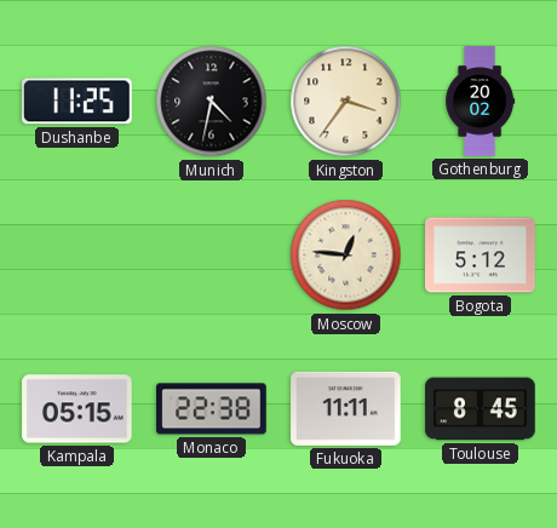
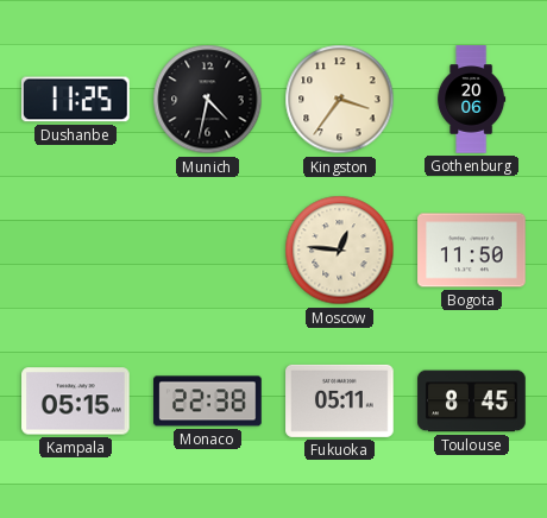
Gothenburg: 20:02 -> 20:06 (472, 100)
Bogota: 5:12 -> 11:50 (472, 251)
Fukuoka: 11:11 -> 05:11 (340, 400)
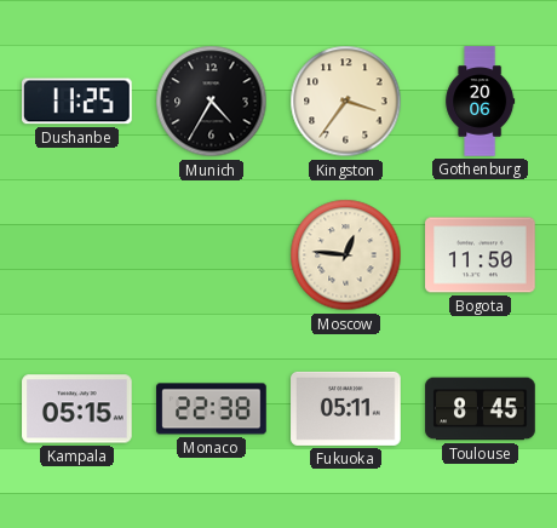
Munich: 4:32 -> 4:35 (212, 102)
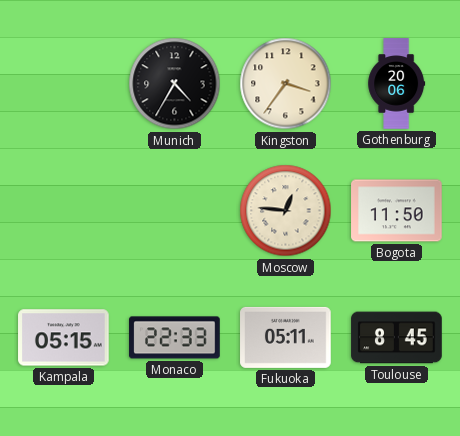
Dushanbe: 11:25 -> none (77, 102)
Monaco: 22:38 -> 22:33 (175, 338)
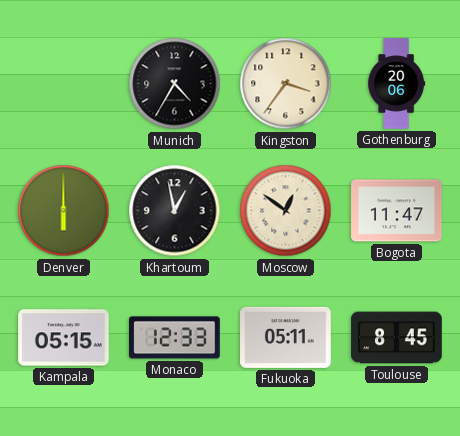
Denver: none -> 6:00 (64, 211)
Khartoum: none -> 12:58 (175, 211)
Moscow: 12:46 -> 12:51 (286, 211)
Bogota: 11:50 -> 11:47 (397, 211)
Monaco: 22:33 -> 12:33 (175, 338)
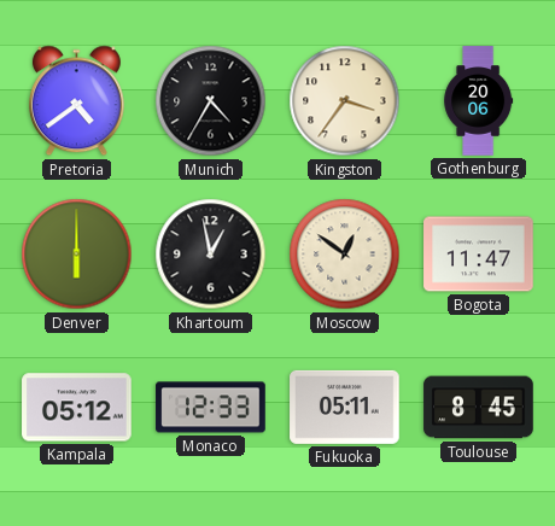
Pretoria: none -> 4:39 (76, 101)
Kampala: 05:15 -> 05:12 (77, 408)
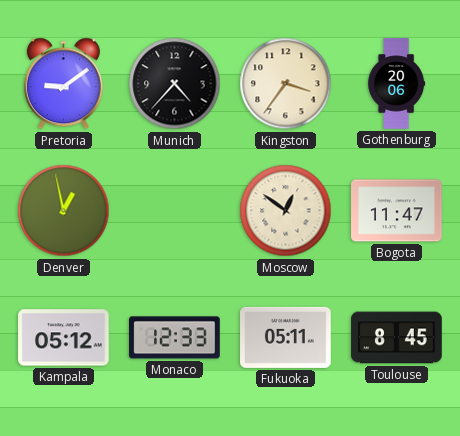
Pretoria: 4:39 -> 9:09 (63, 84)
Munich: 4:35 -> 4:37 (175, 84)
Denver: 6:00 -> 12:58 (64, 211)
Khartoum: 12:58 -> none (211, 255)
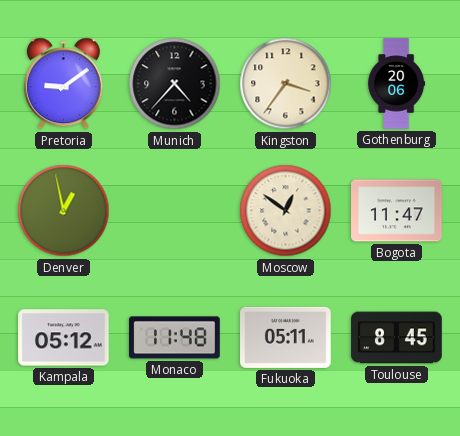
Monaco: 12:33 -> 11:48 (175, 338)
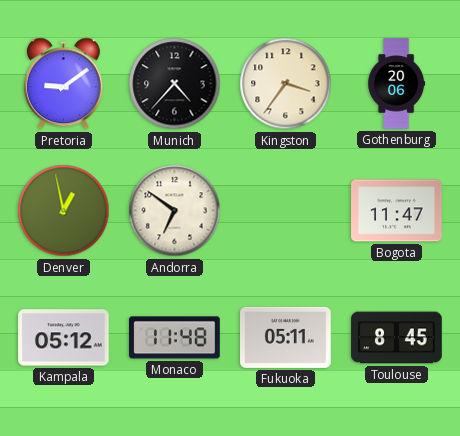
Andorra: none -> 6:51 (175, 211)
Moscow: 12:51 -> none (286, 211)
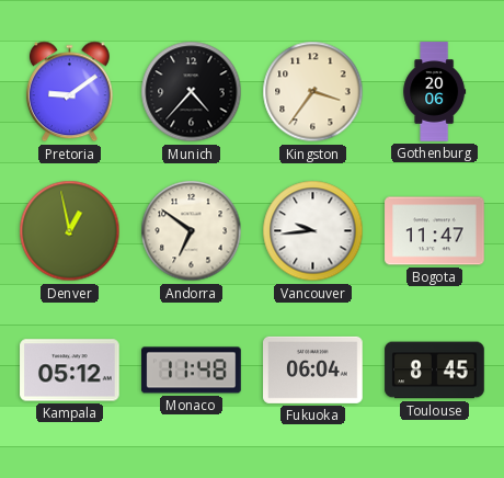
Vancouver: none -> 9:44 (313, 231)
Fukuoka: 05:11 -> 06:04 (313, 369)
